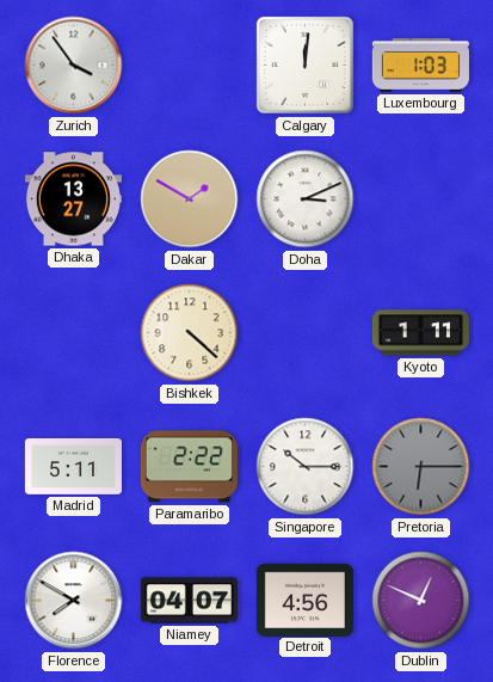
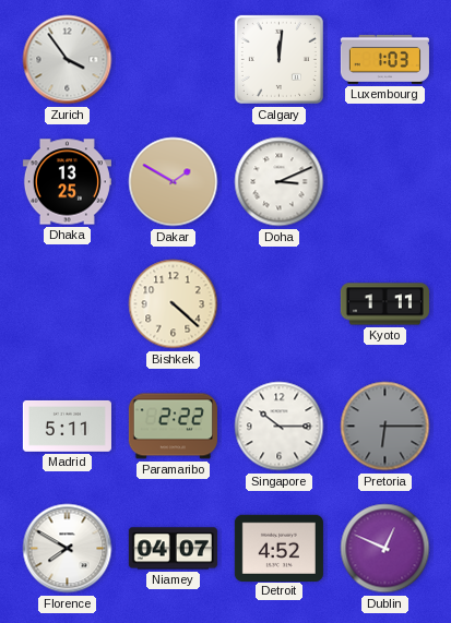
Dhaka: 13:27 -> 13:25 (67, 182)
Detroit: 4:56 -> 4:52 (278, 548)
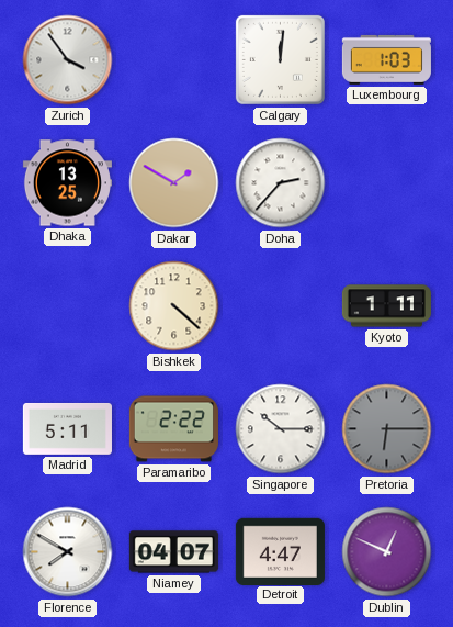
Doha: 3:11 -> 2:37 (281, 183)
Detroit: 4:52 -> 4:47 (280, 551)
